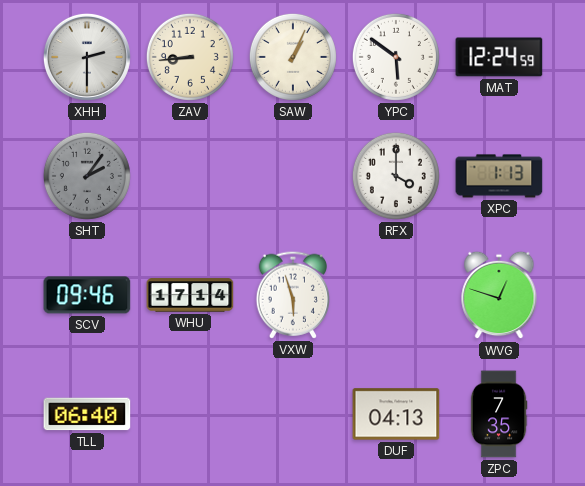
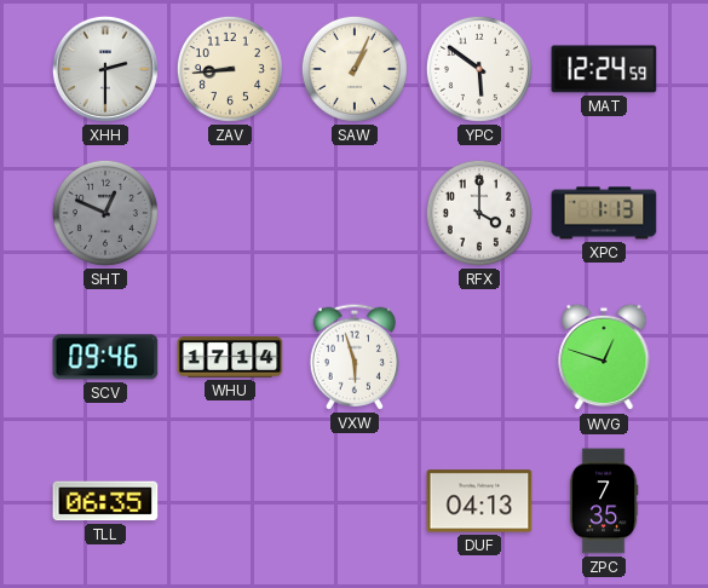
SHT: 2:06 -> 12:49 (105, 213)
TLL: 06:40 -> 06:35 (105, 501)
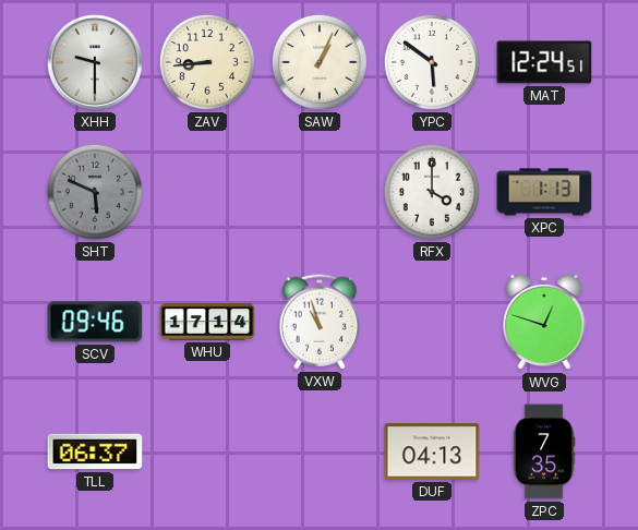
XHH: 2:30 -> 9:30 (95, 62)
MAT: 12:24:59 -> 12:24:51 (544, 62)
SHT: 12:49 -> 5:49 (95, 192)
VXW: 5:57 -> 10:57 (318, 322)
TLL: 06:35 -> 06:37 (95, 451)
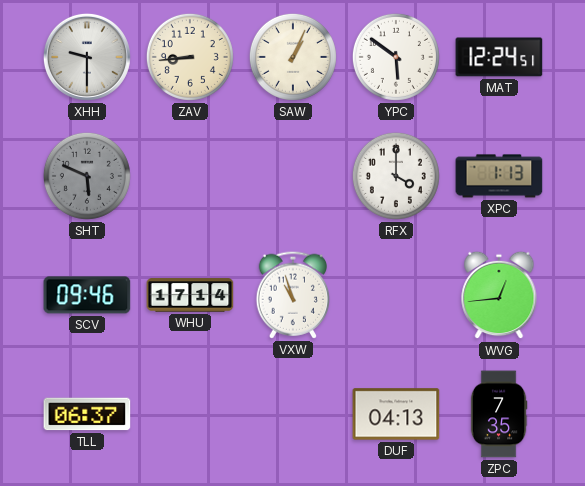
WVG: 12:48 -> 12:44 (499, 295)
